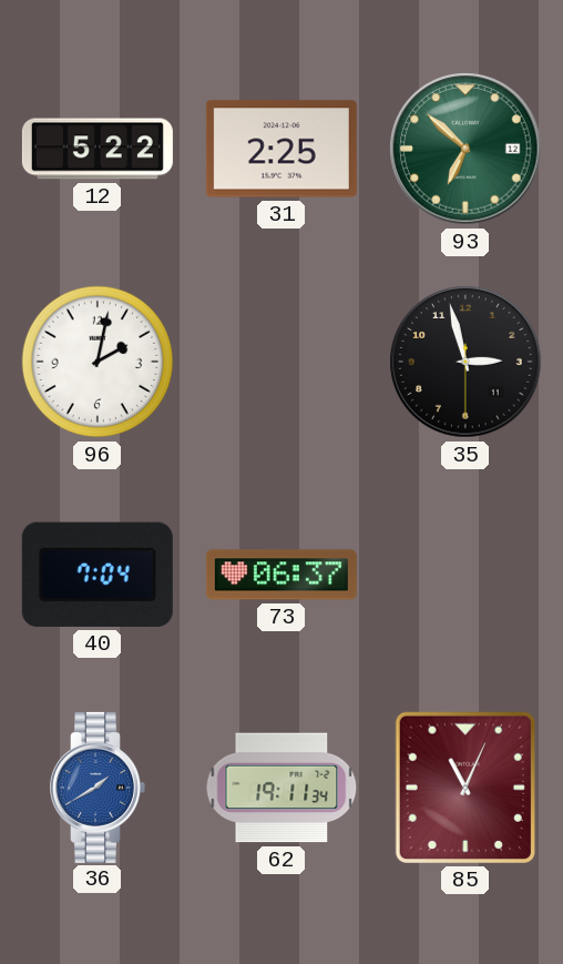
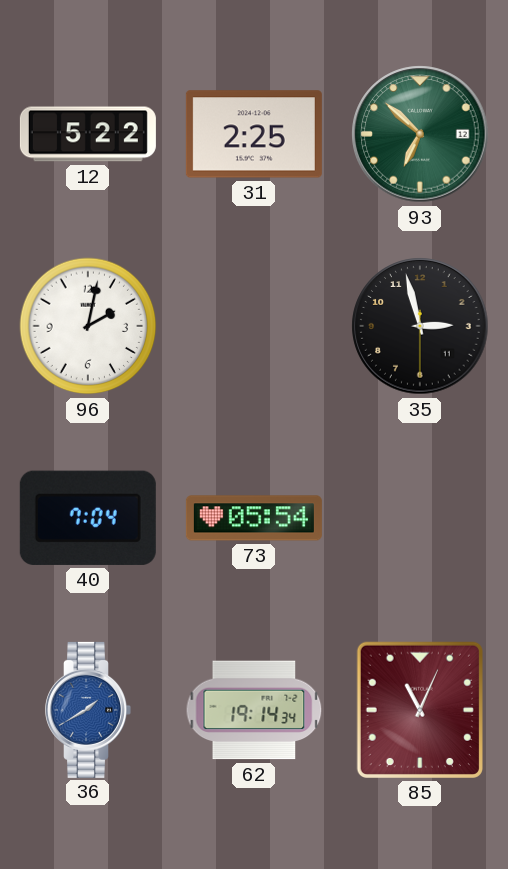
73: 06:37 -> 05:54 (254, 518)
62: 19:11 -> 19:14 (254, 710)
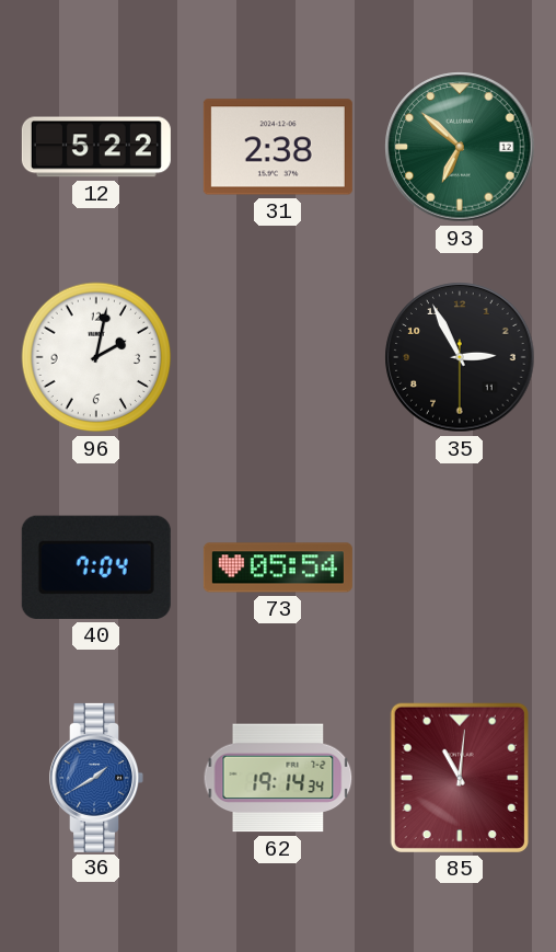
31: 2:25 -> 2:38 (278, 147)
35: 2:57 -> 2:55 (460, 357)
85: 11:04 -> 11:01 (460, 778)
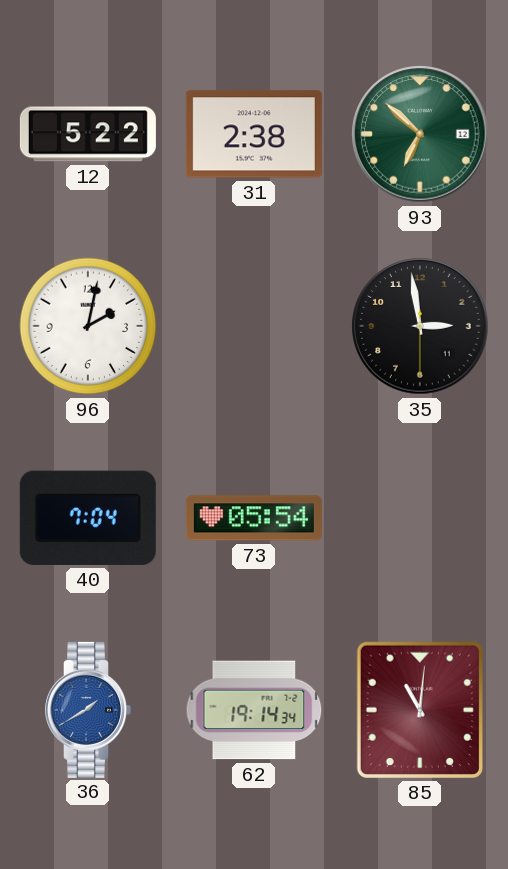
35: 2:55 -> 2:58 (420, 326)
